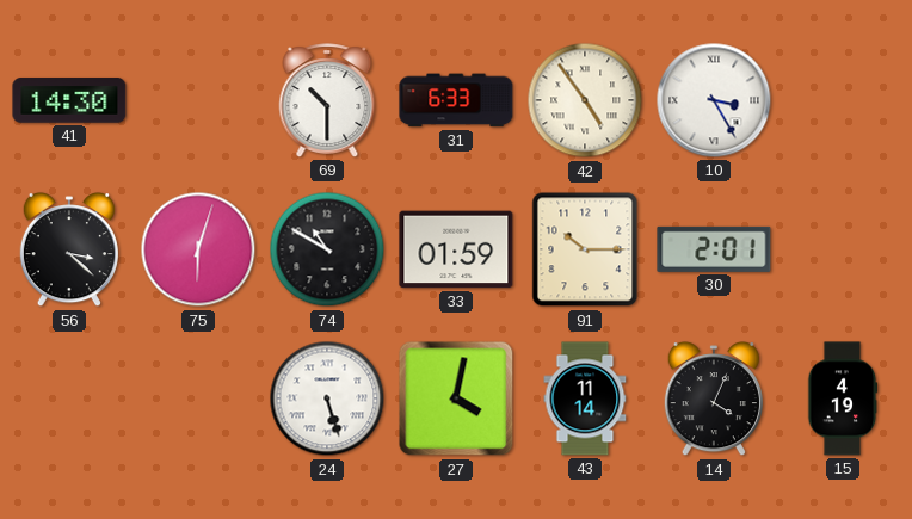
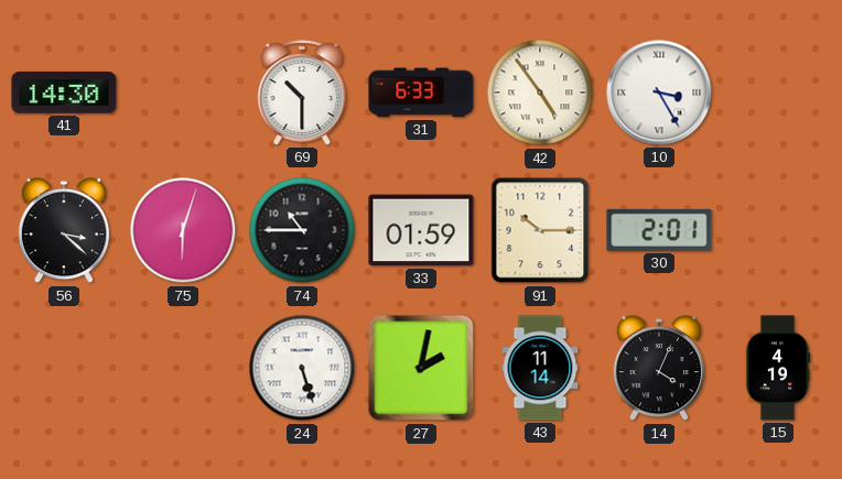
74: 10:50 -> 10:45 (302, 230)
27: 4:02 -> 2:02 (421, 368)
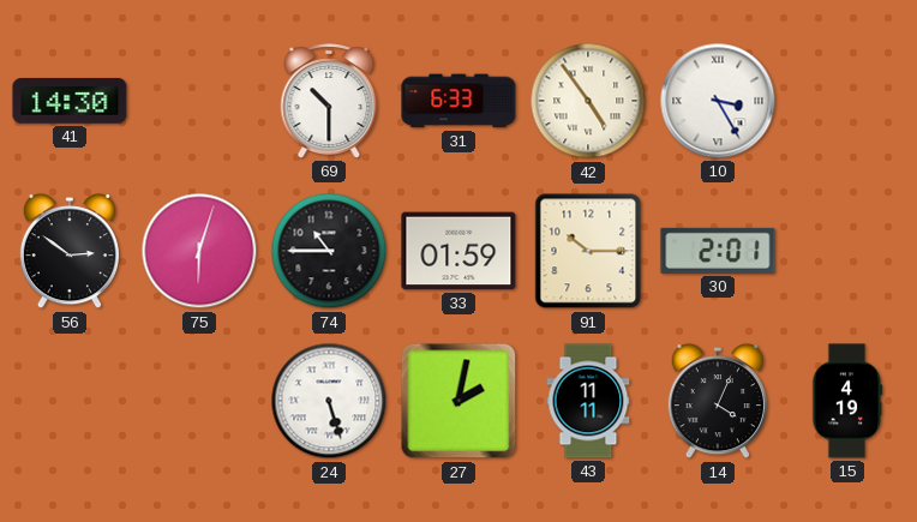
56: 3:22 -> 2:51 (70, 252)
43: 11:14 -> 11:11 (588, 401)
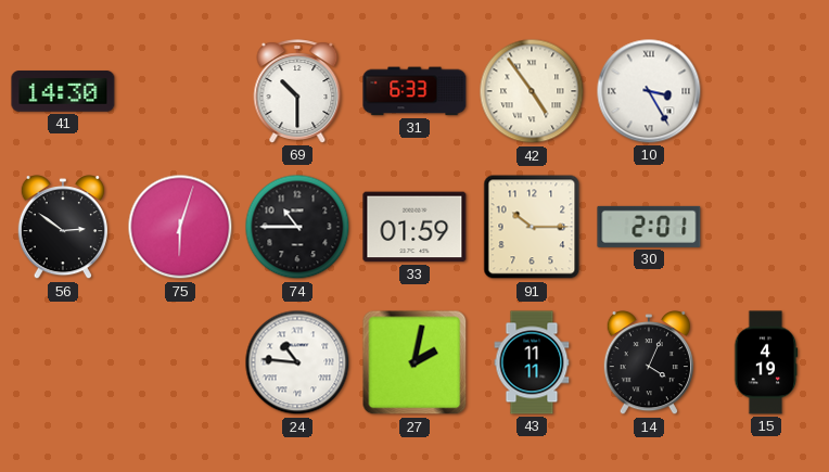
24: 5:27 -> 10:46 (297, 362)
